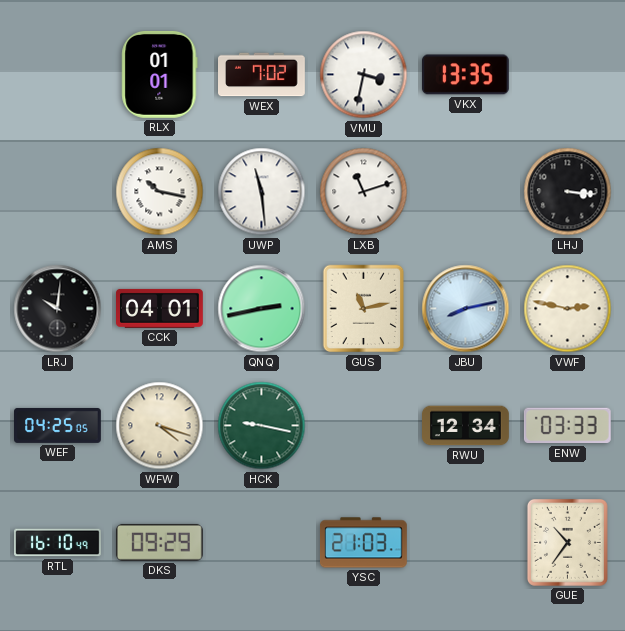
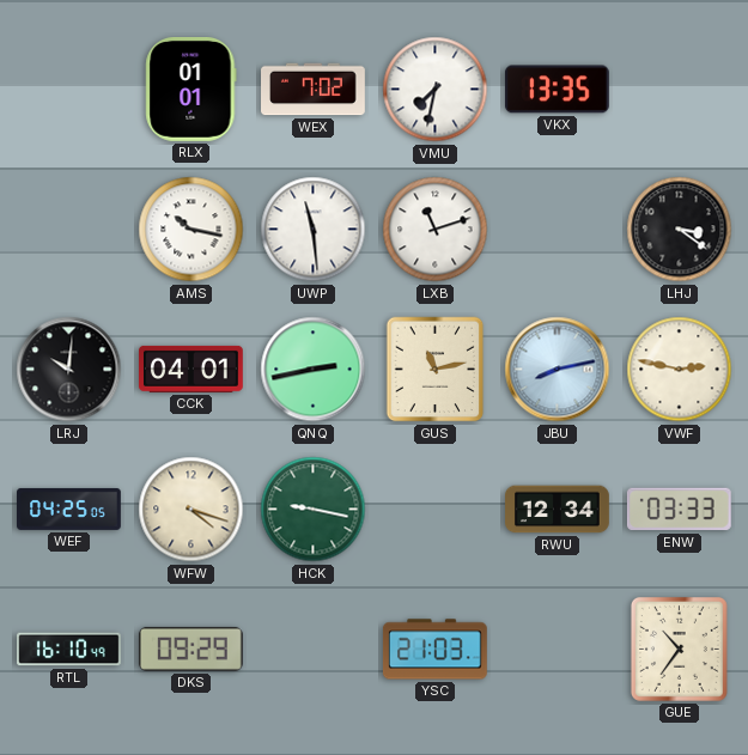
VMU: 3:32 -> 7:32 (436, 90)
LHJ: 3:16 -> 3:21 (680, 230)
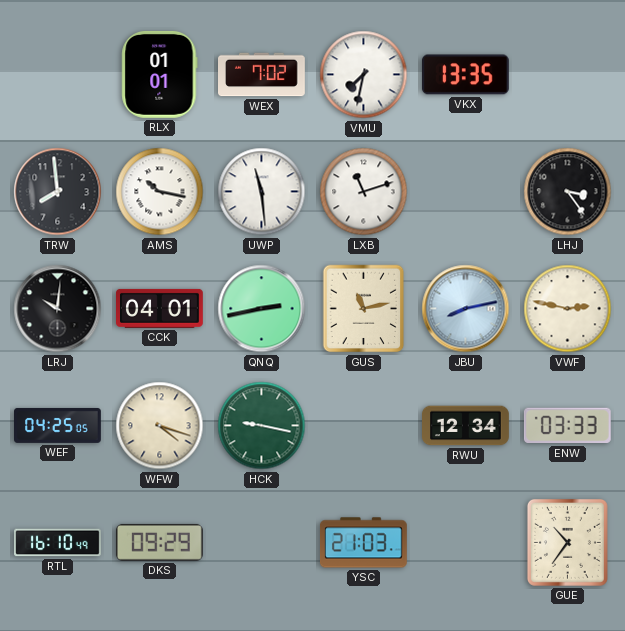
TRW: none -> 7:59 (58, 192)
LHJ: 3:21 -> 3:24 (568, 192)
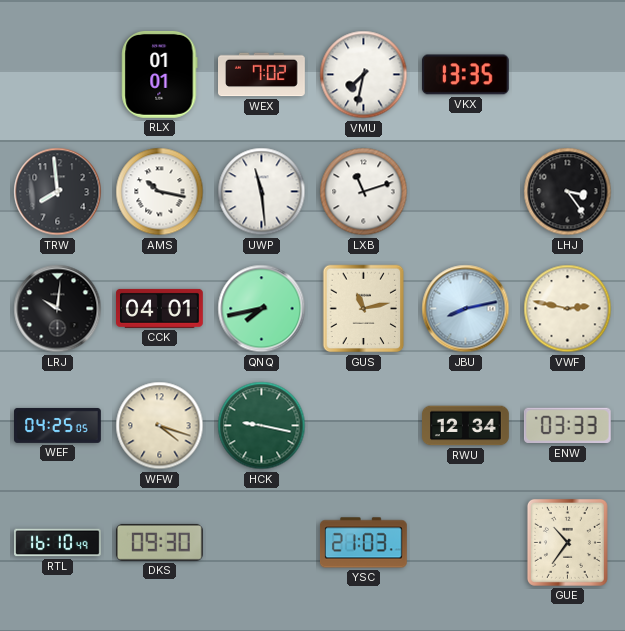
QNQ: 2:43 -> 7:43 (262, 309)
DKS: 09:29 -> 09:30 (159, 542)
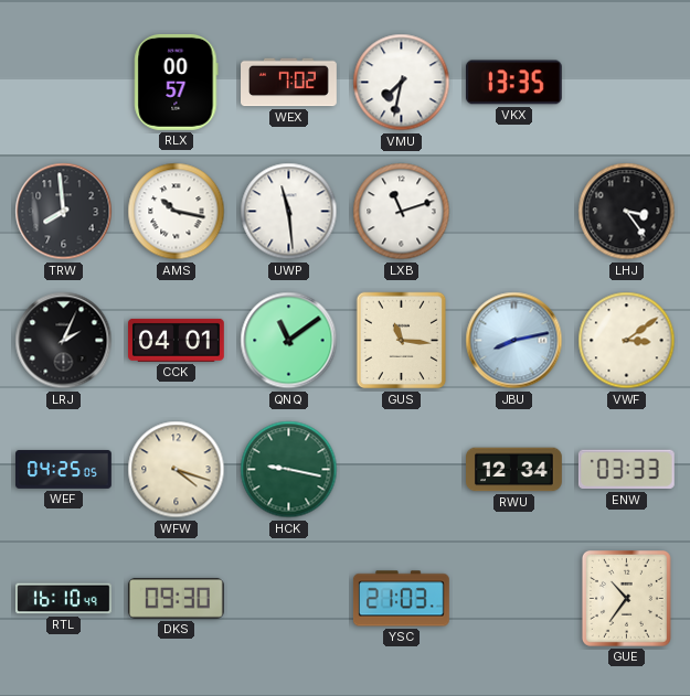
RLX: 01:01 -> 00:57 (177, 82)
LRJ: 10:01 -> 2:04 (64, 341)
QNQ: 7:43 -> 11:09 (289, 341)
GUS: 11:13 -> 11:16 (402, 341)
VWF: 2:47 -> 3:09 (627, 341)
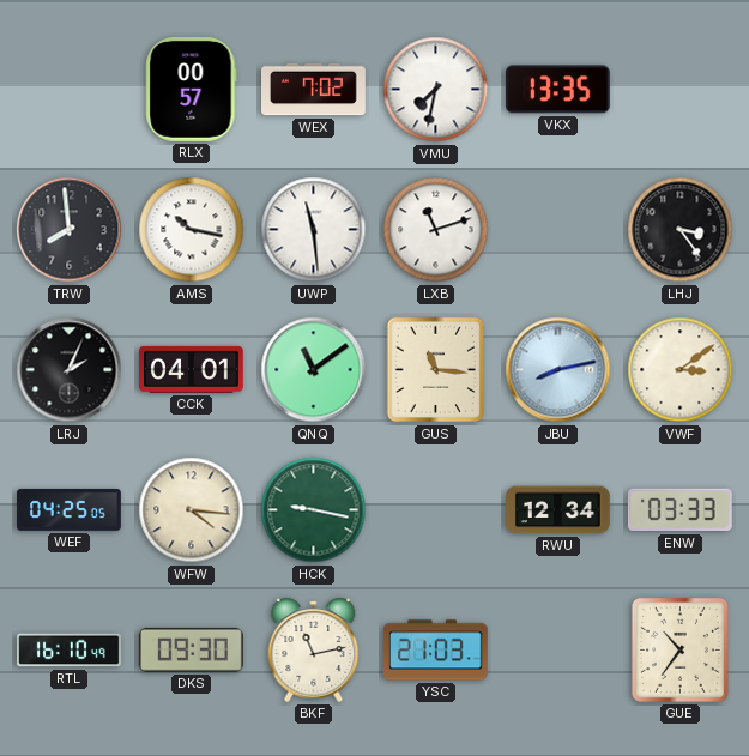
WFW: 4:18 -> 4:16 (192, 510)
BKF: none -> 11:13 (314, 649)
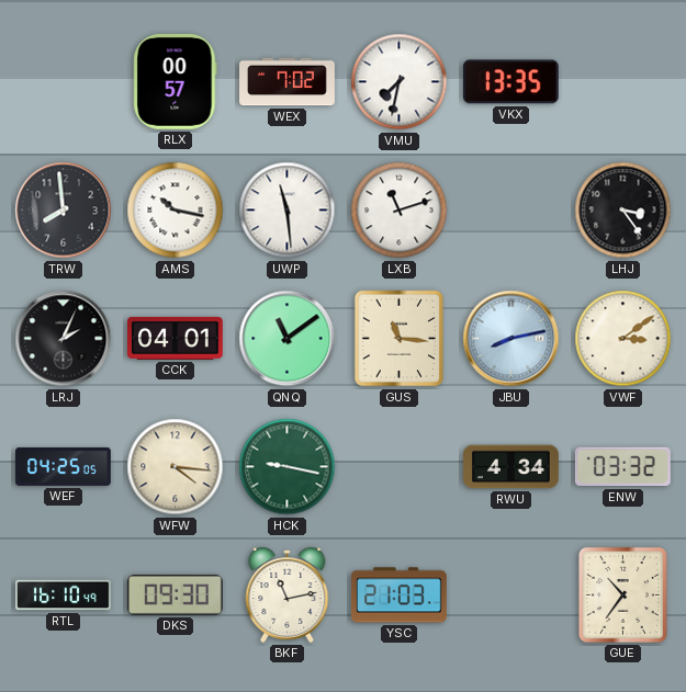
RWU: 12:34 -> 4:34 (511, 467)
ENW: 03:33 -> 03:32 (622, 467)
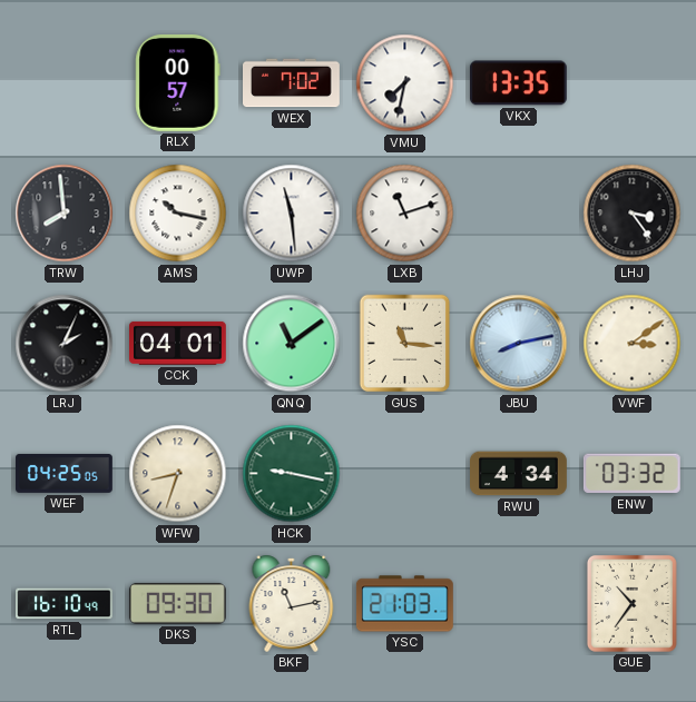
WFW: 4:16 -> 8:33 (178, 474)
